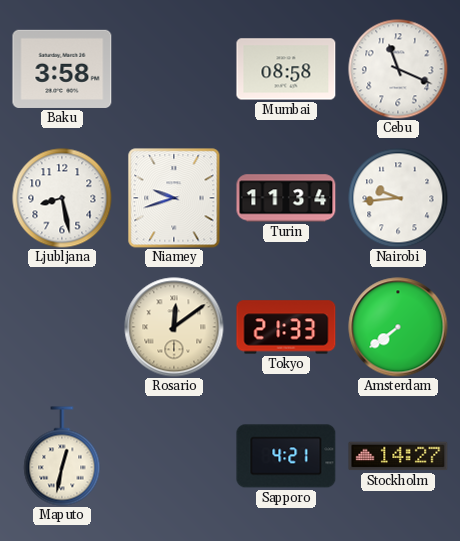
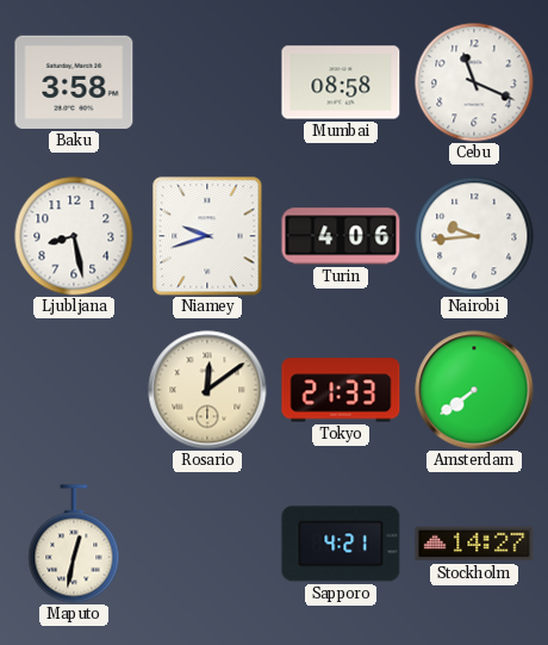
Turin: 11:34 -> 4:06 (341, 236)
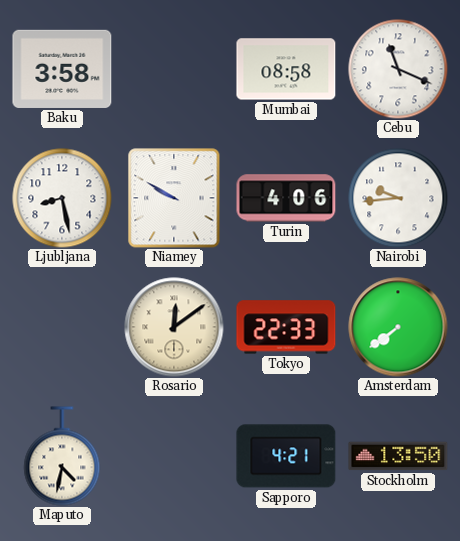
Niamey: 9:42 -> 9:50 (174, 198)
Tokyo: 21:33 -> 22:33 (286, 327)
Maputo: 12:32 -> 4:32 (62, 456)
Stockholm: 14:27 -> 13:50 (398, 456)
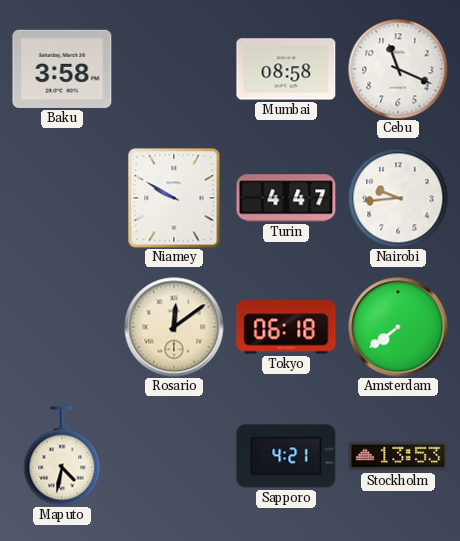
Ljubljana: 8:28 -> none (62, 198)
Turin: 4:06 -> 4:47 (286, 198)
Tokyo: 22:33 -> 06:18 (286, 327)
Stockholm: 13:50 -> 13:53 (398, 456)
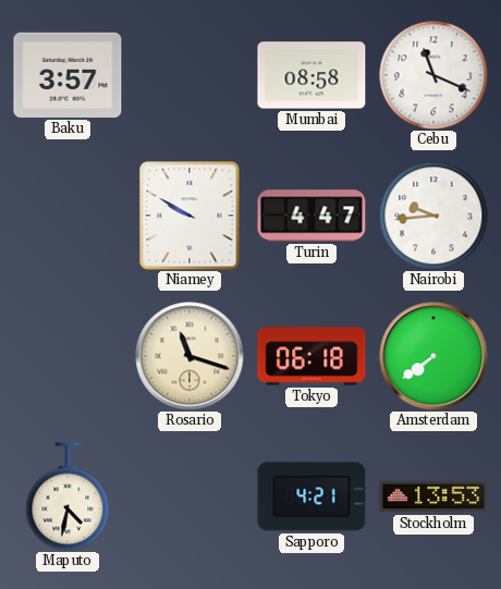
Baku: 3:58 -> 3:57 (68, 75)
Rosario: 12:09 -> 11:18 (190, 356)
